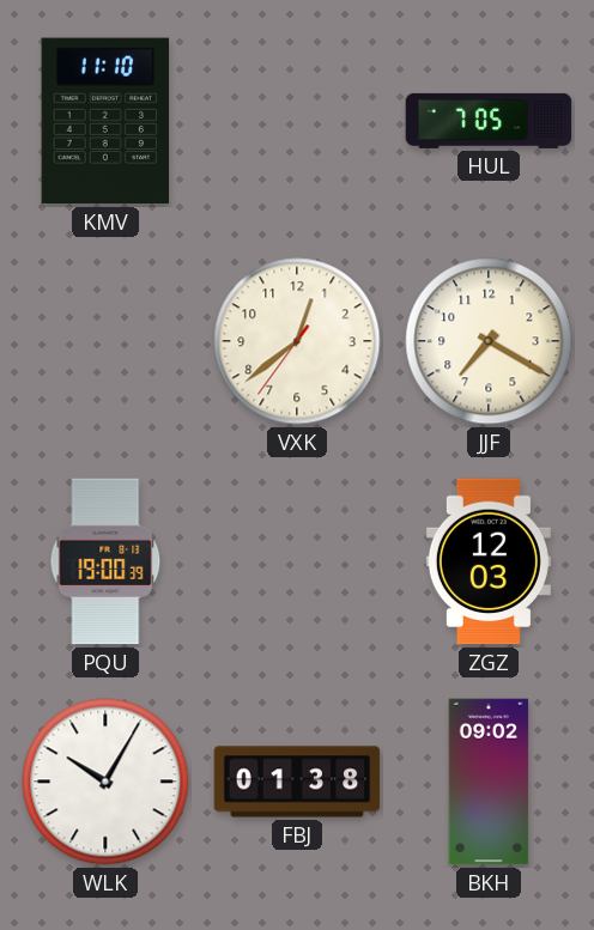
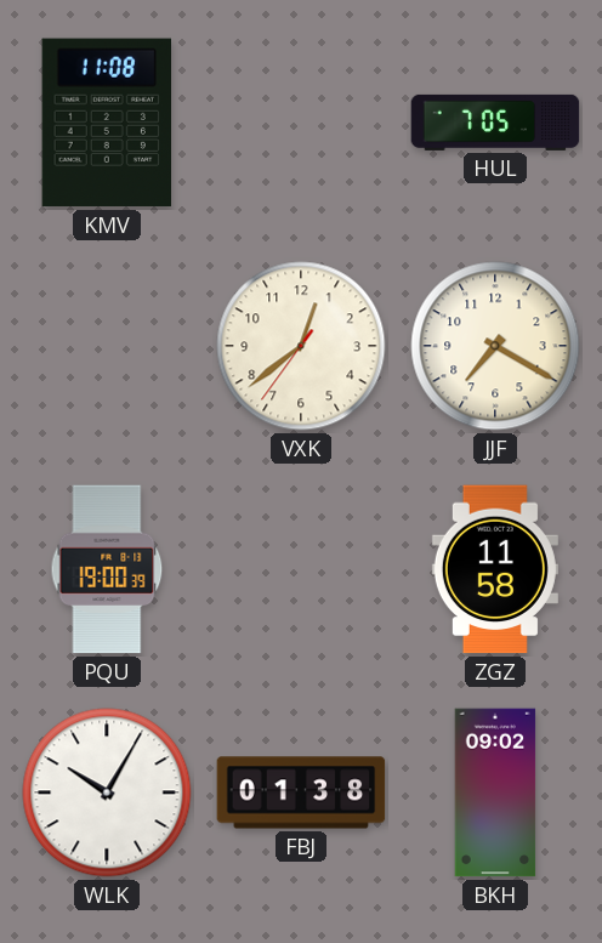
KMV: 11:10 -> 11:08 (106, 123)
ZGZ: 12:03 -> 11:58 (495, 569)
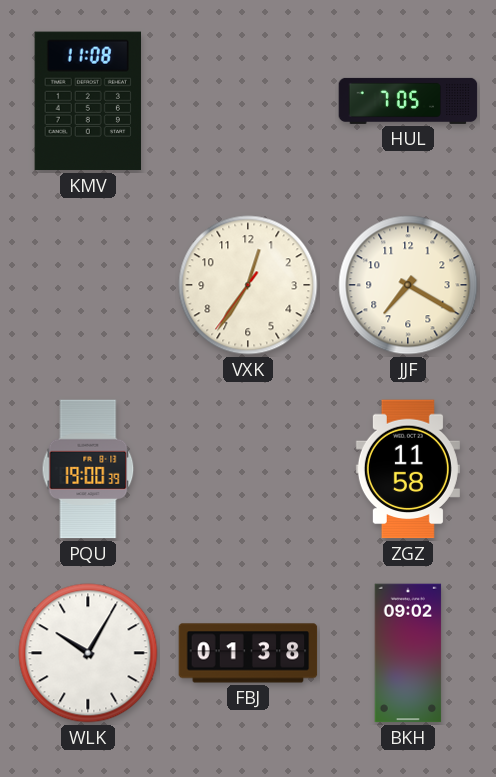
VXK: 12:38 -> 12:35 (248, 285)
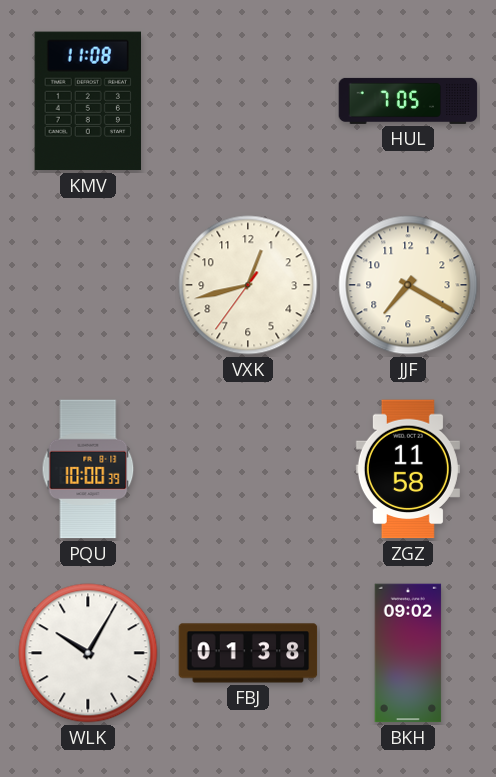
VXK: 12:35 -> 12:42 (248, 285)
PQU: 19:00 -> 10:00 (88, 469)
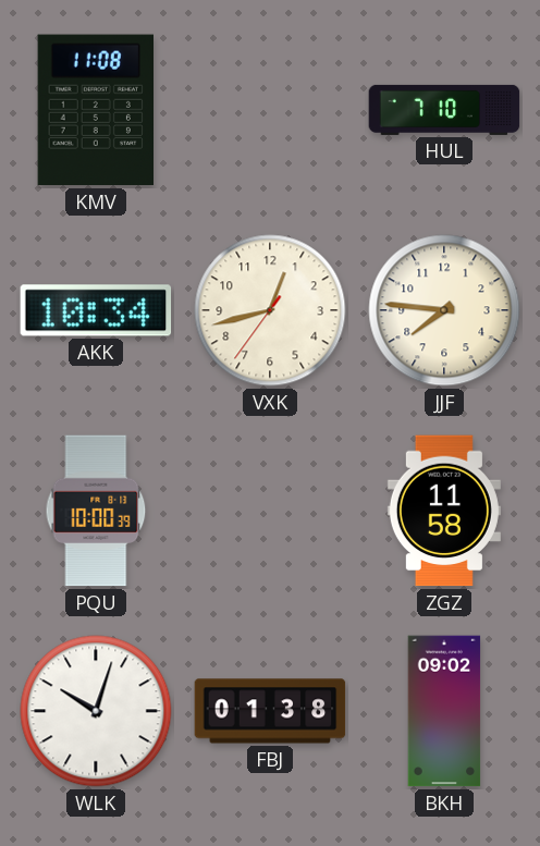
HUL: 7:05 -> 7:10 (444, 110)
AKK: none -> 10:34 (96, 310)
JJF: 7:20 -> 7:46 (444, 310)
WLK: 10:05 -> 10:03 (96, 711)
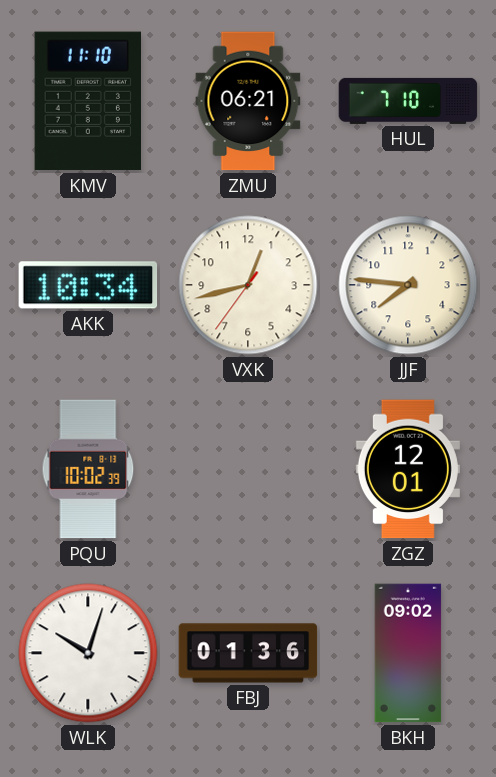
KMV: 11:08 -> 11:10 (87, 101)
ZMU: none -> 06:21 (248, 101)
PQU: 10:00 -> 10:02 (88, 469)
ZGZ: 11:58 -> 12:01 (408, 469)
FBJ: 01:38 -> 01:36 (248, 653)
